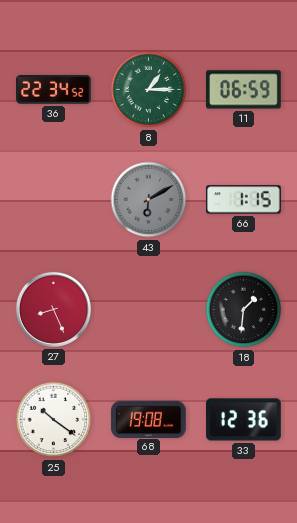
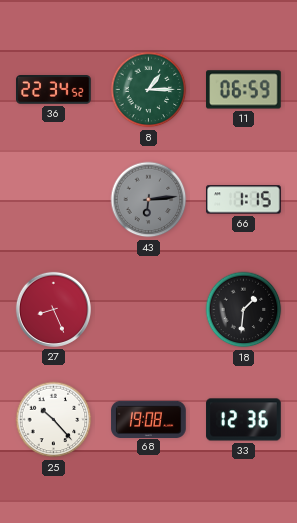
43: 6:10 -> 6:14 (149, 200)
25: 10:21 -> 10:23 (54, 420)
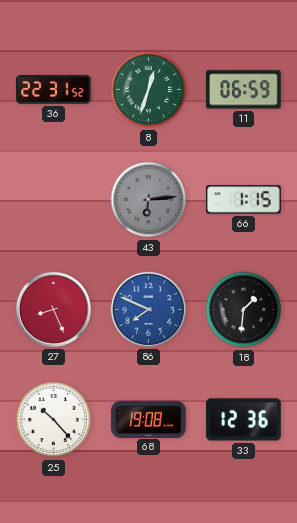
36: 22:34 -> 22:31 (54, 90)
8: 1:15 -> 12:33 (149, 90)
86: none -> 7:49 (148, 309)
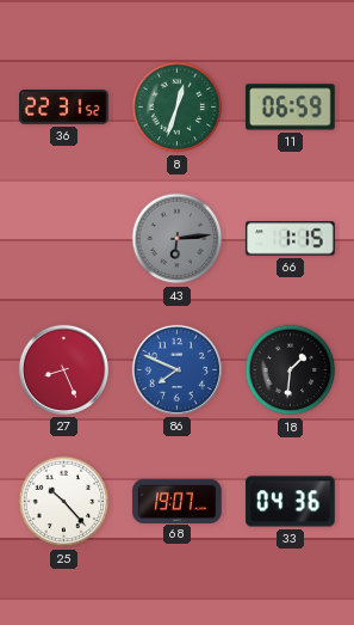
68: 19:08 -> 19:07 (178, 501)
33: 12:36 -> 04:36 (291, 502)
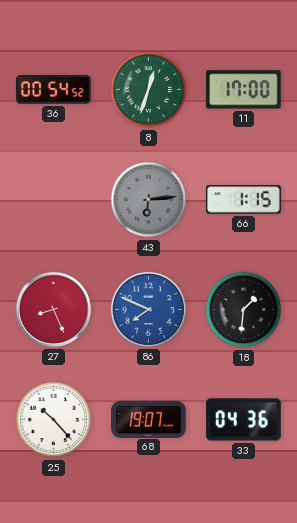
36: 22:31 -> 00:54 (54, 90)
11: 06:59 -> 17:00 (244, 90)
